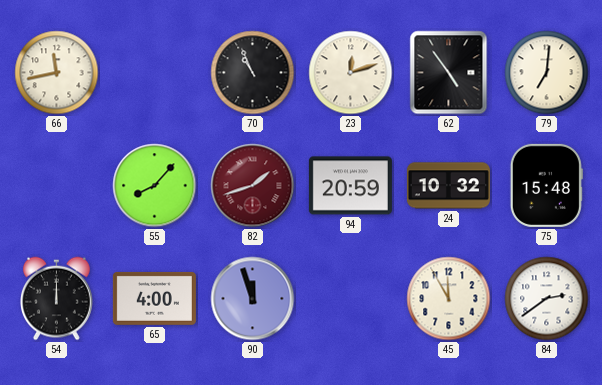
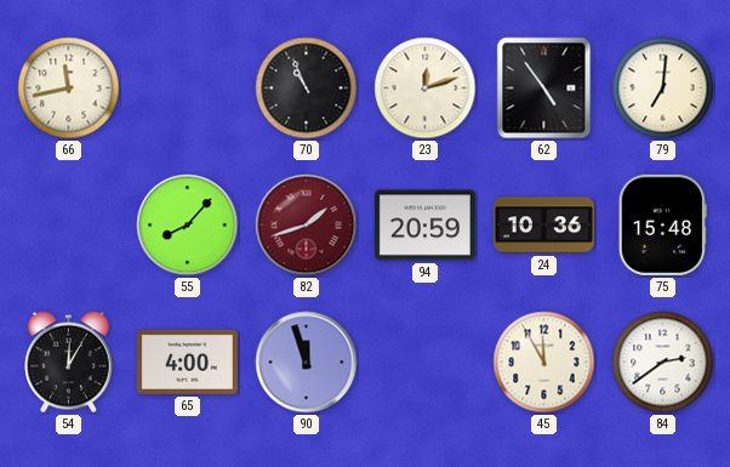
24: 10:32 -> 10:36 (543, 226)
54: 12:00 -> 12:05 (69, 363)
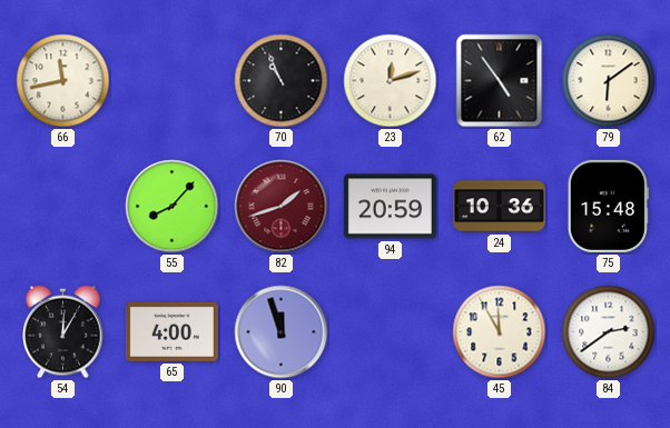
79: 7:01 -> 6:09 (609, 81)
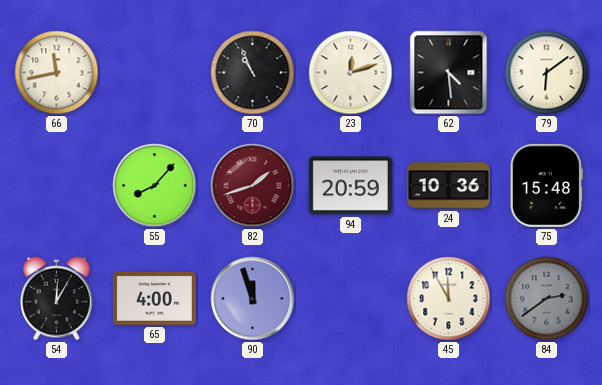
62: 4:54 -> 4:29 (449, 73)
84 dial: white -> grey (547, 299)
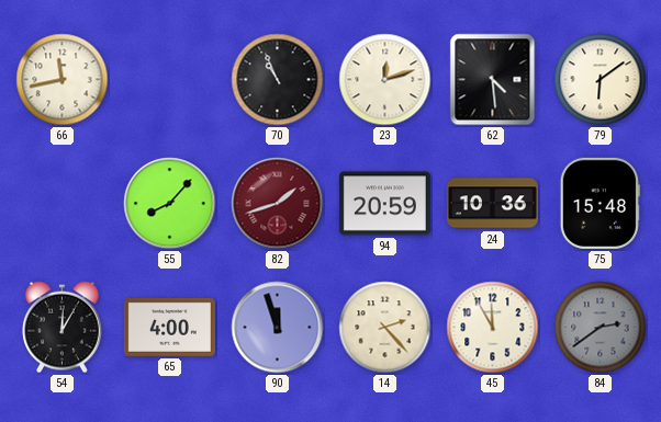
14: none -> 2:23 (385, 328)
